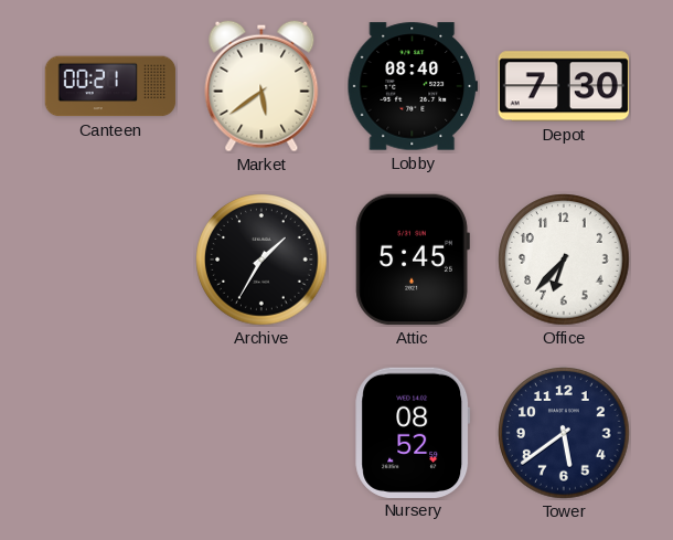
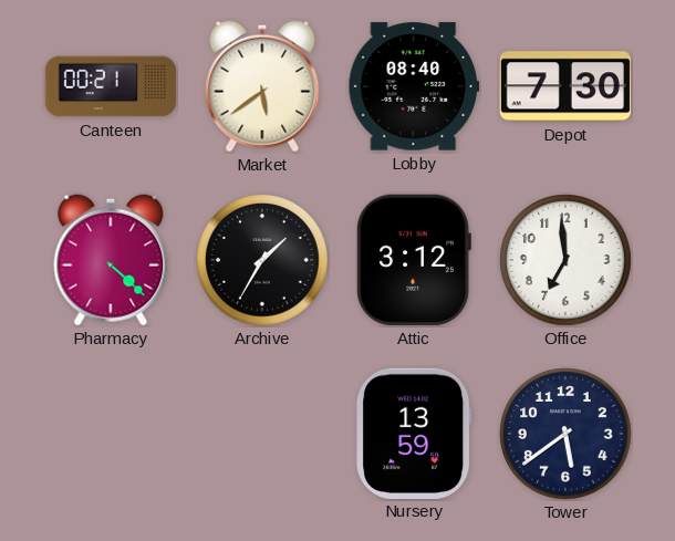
Pharmacy: none -> 4:22 (111, 260)
Attic: 5:45 -> 3:12 (414, 260)
Office: 6:37 -> 6:59 (565, 260)
Nursery: 08:52 -> 13:59 (414, 433)
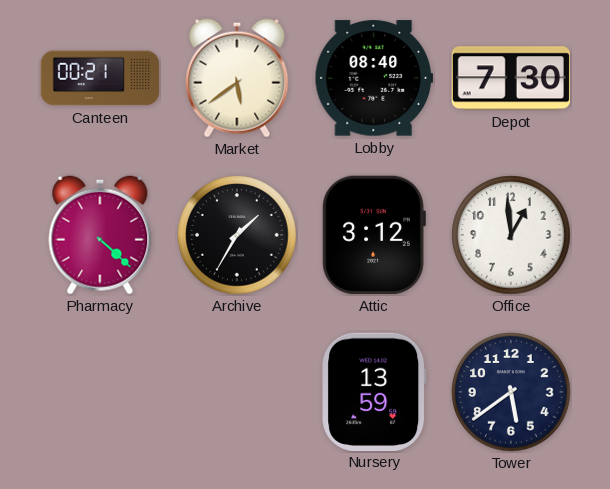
Office: 6:59 -> 12:59 (511, 235)
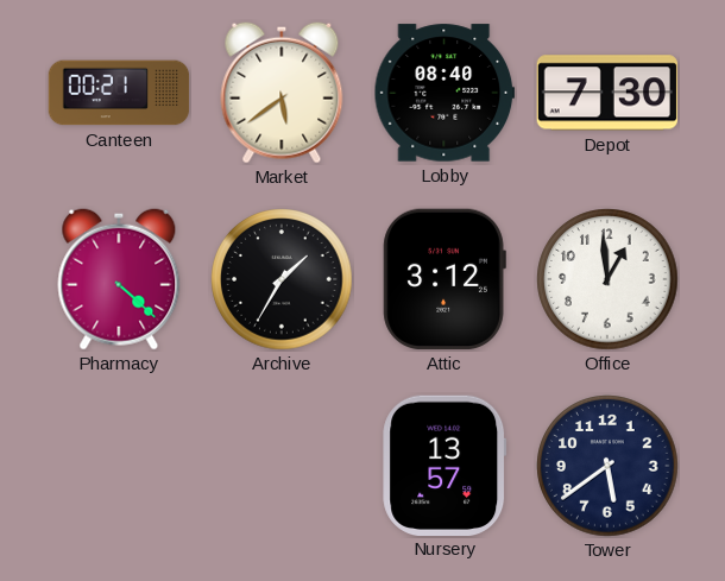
Nursery: 13:59 -> 13:57 (445, 465)
